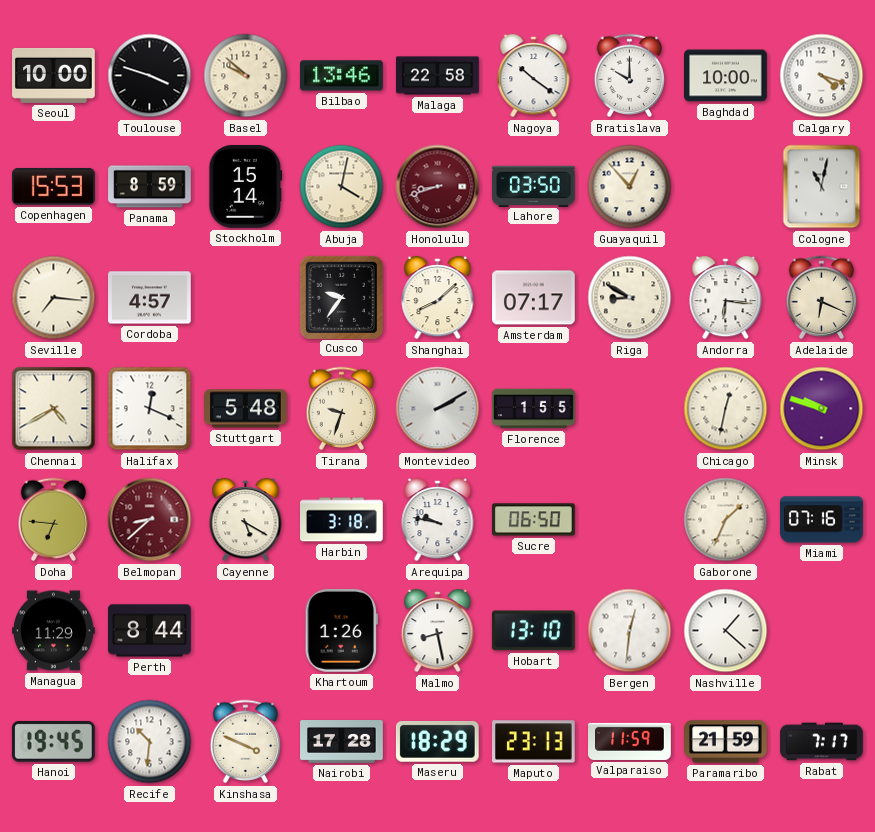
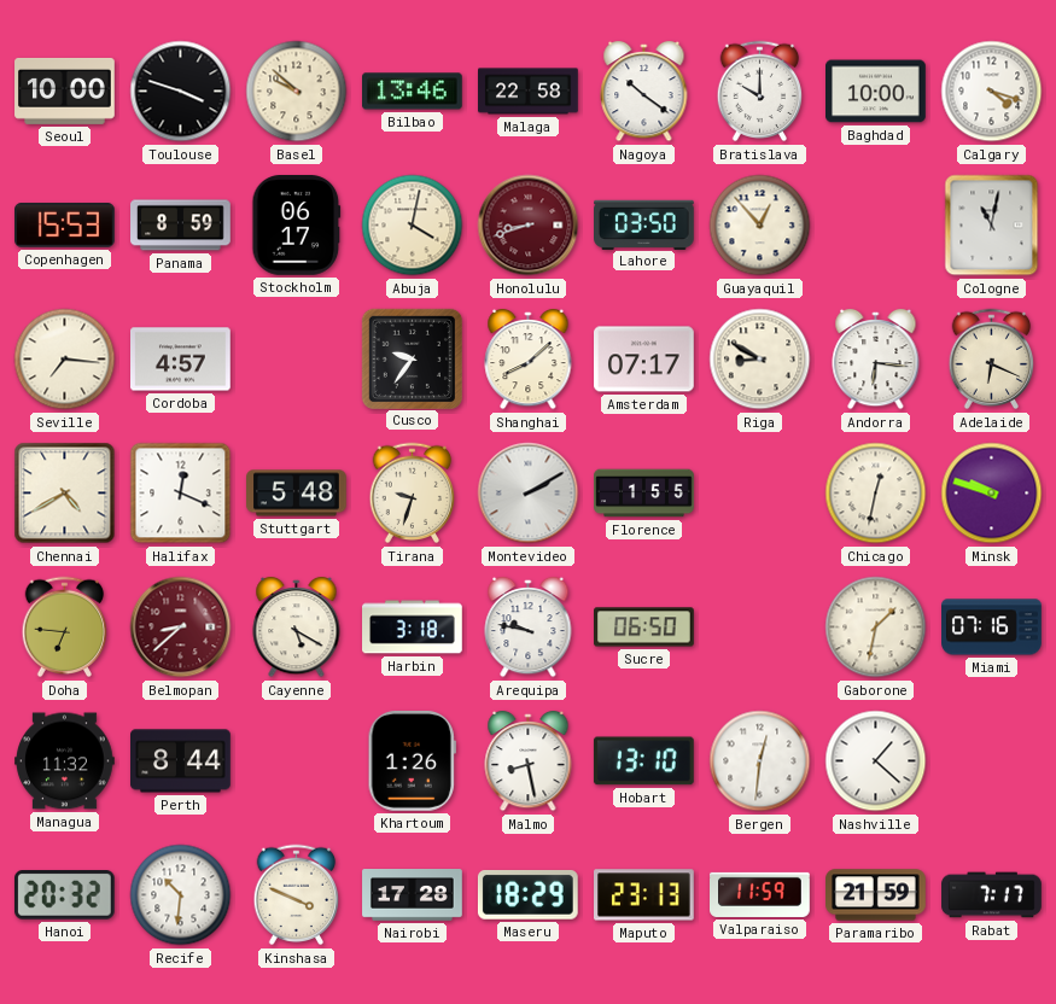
Stockholm: 15:14 -> 06:17 (297, 226)
Gaborone: 1:34 -> 1:32 (876, 627)
Managua: 11:29 -> 11:32 (65, 761)
Hanoi: 19:45 -> 20:32 (64, 895)
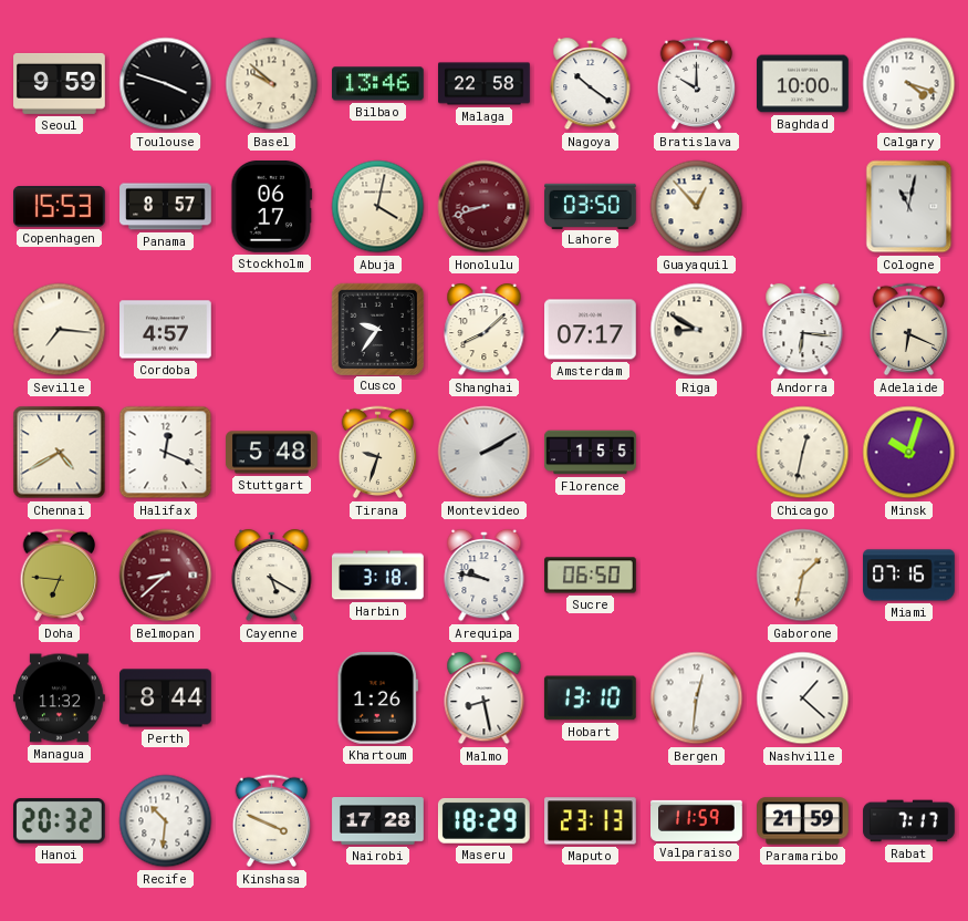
Seoul: 10:00 -> 9:59 (60, 83)
Panama: 8:59 -> 8:57 (166, 207)
Minsk: 9:48 -> 10:03 (909, 453)
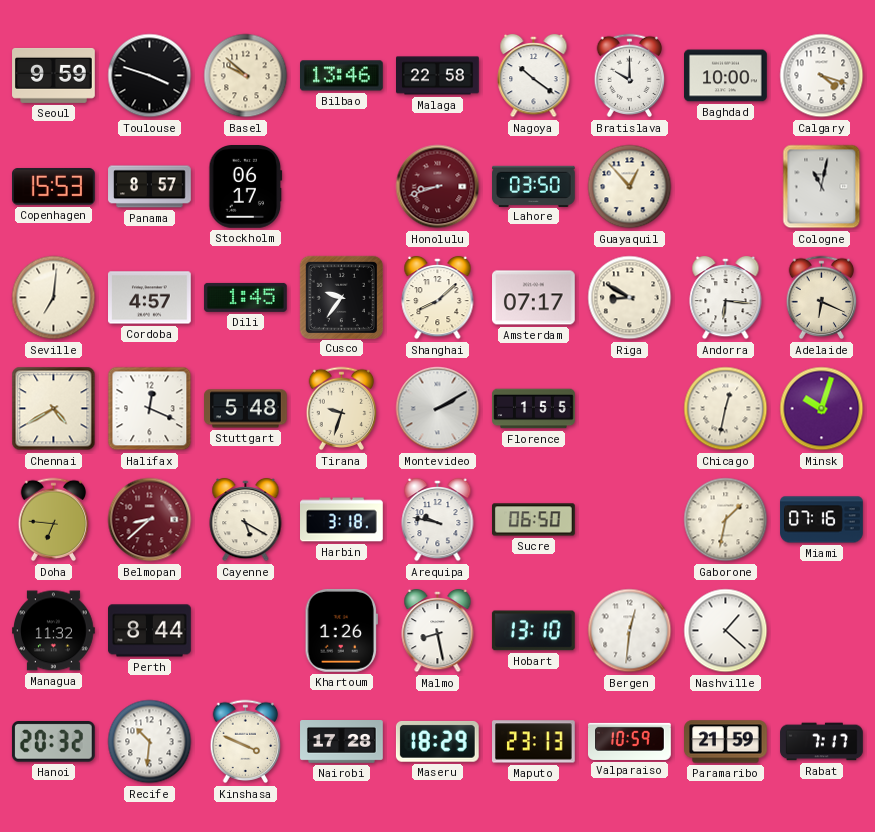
Abuja: 4:02 -> none (378, 207)
Seville: 7:16 -> 7:01 (54, 298)
Dili: none -> 1:45 (245, 297)
Valparaiso: 11:59 -> 10:59 (630, 741)
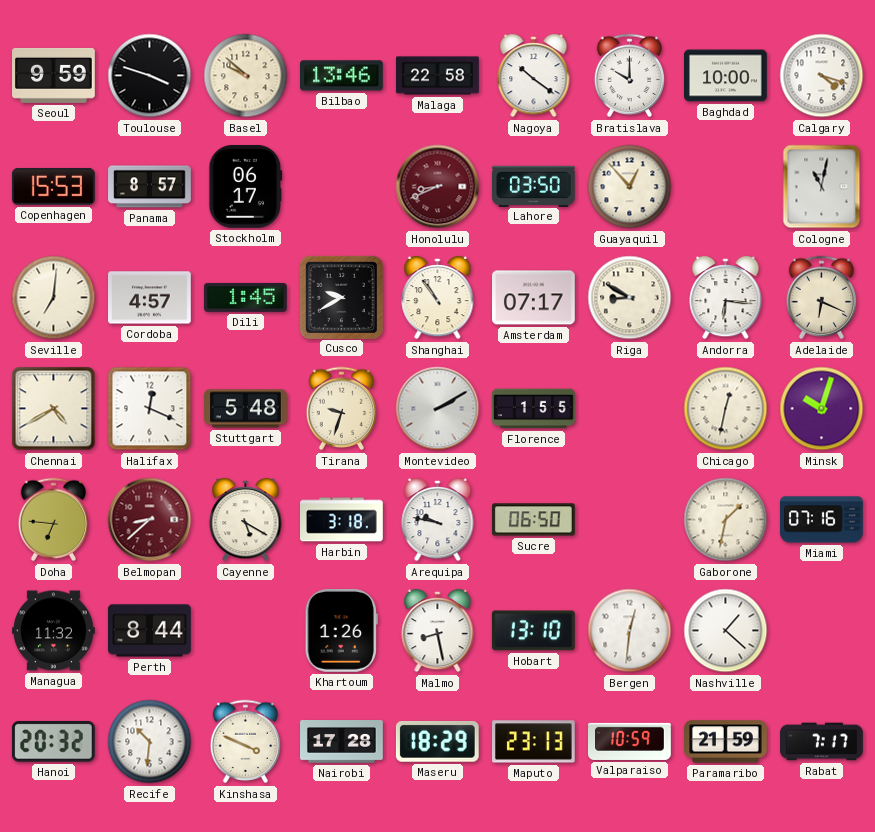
Honolulu: 8:42 -> 8:41 (438, 187)
Cusco: 9:36 -> 9:40 (341, 297)
Shanghai: 8:08 -> 10:54 (438, 298)
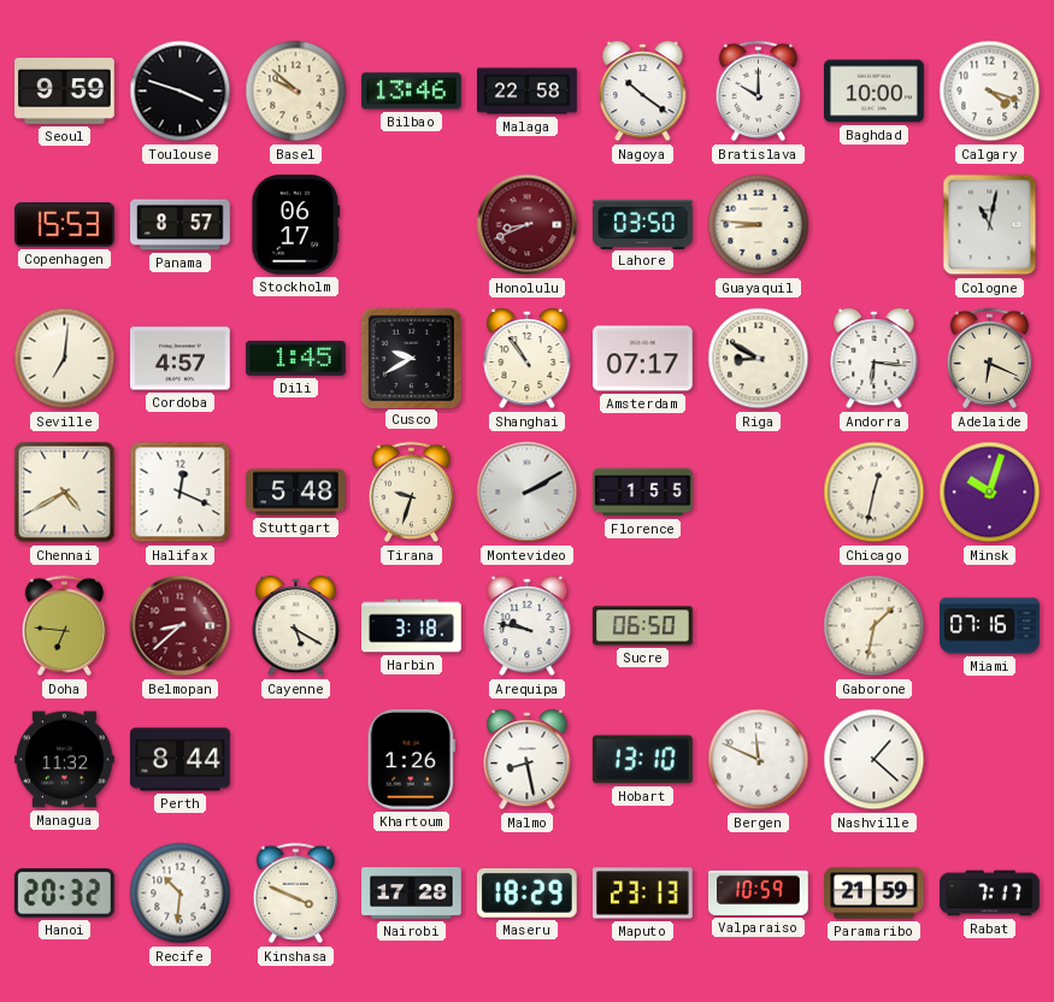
Guayaquil: 12:53 -> 8:46 (759, 225)
Bergen: 12:31 -> 11:49 (759, 760)
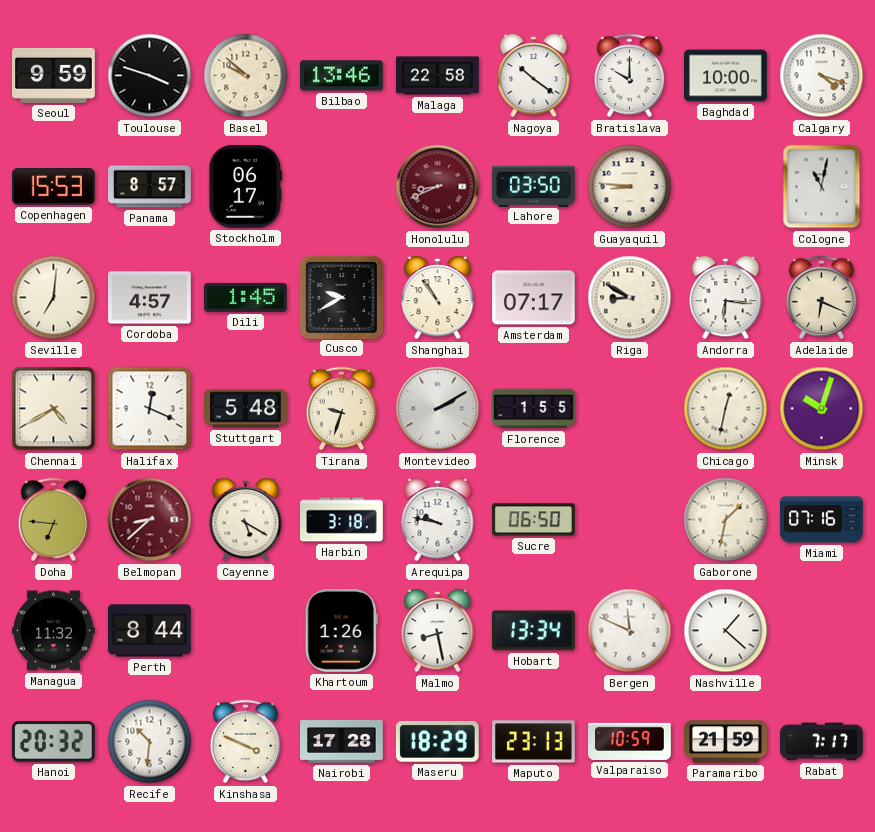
Hobart: 13:10 -> 13:34 (533, 631)
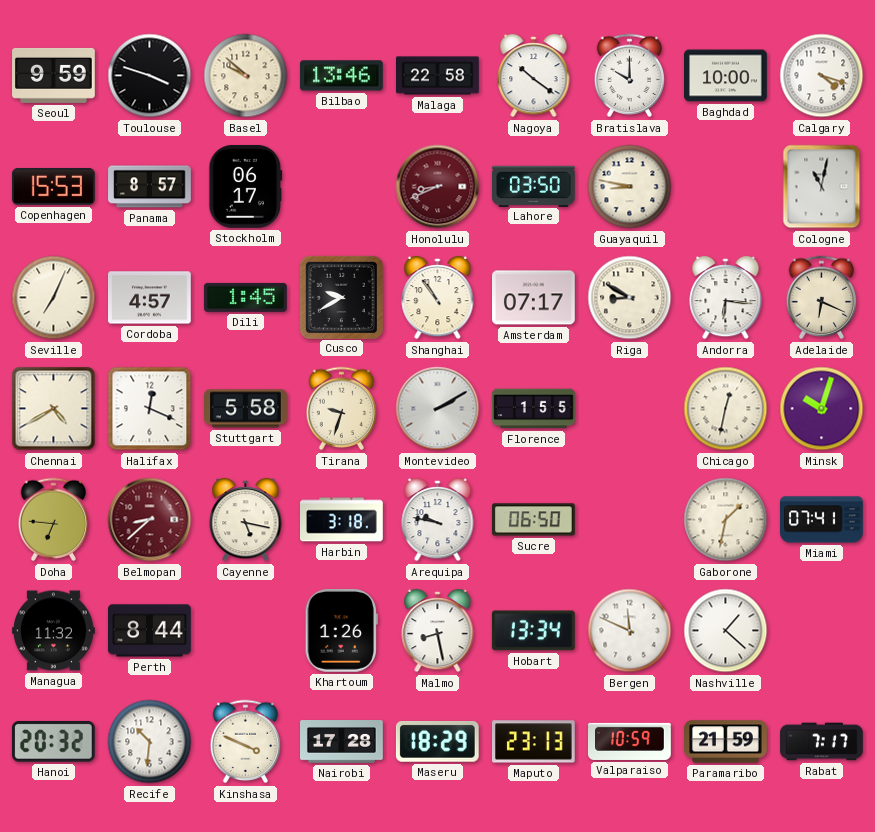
Guayaquil: 8:46 -> 8:47 (630, 187)
Seville: 7:01 -> 7:04 (54, 298)
Stuttgart: 5:48 -> 5:58 (246, 409)
Cayenne: 5:20 -> 5:17 (246, 520)
Miami: 07:16 -> 07:41 (822, 520)
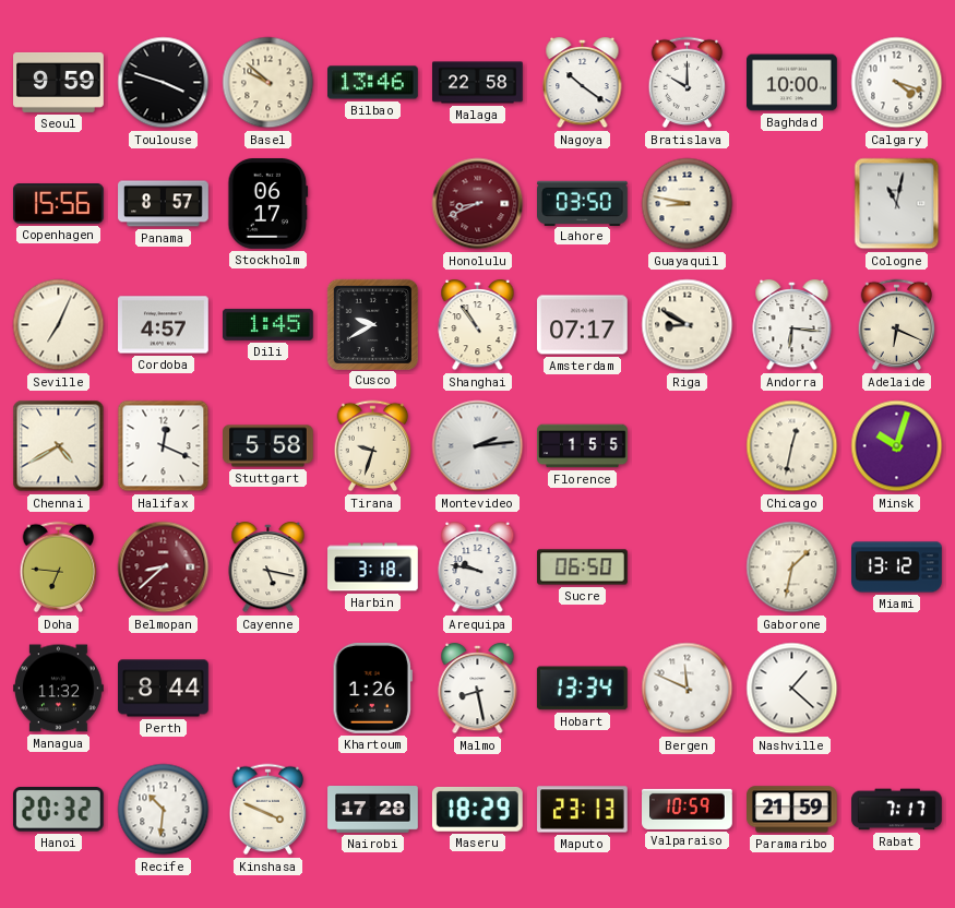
Copenhagen: 15:53 -> 15:56 (59, 204)
Montevideo: 2:10 -> 2:14 (478, 446)
Miami: 07:41 -> 13:12 (897, 567)
